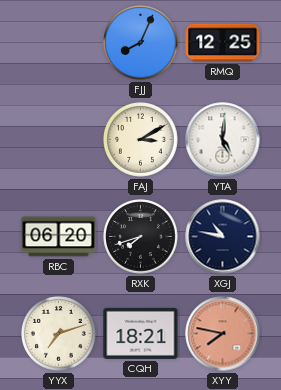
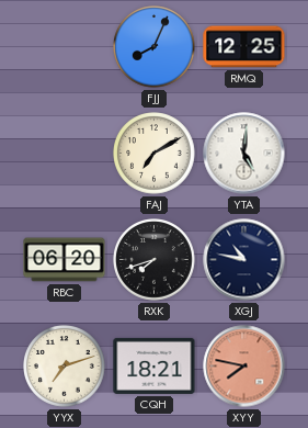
FAJ: 3:10 -> 7:10 (155, 154)
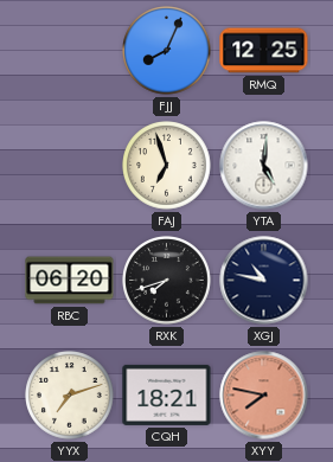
FAJ: 7:10 -> 6:57 (167, 166)
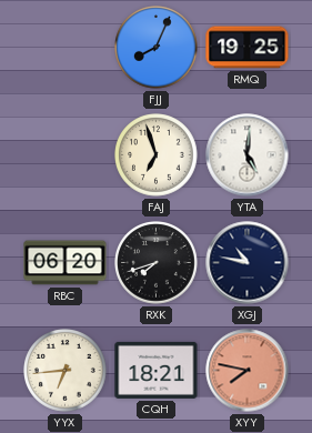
RMQ: 12:25 -> 19:25 (248, 48)
YYX: 7:12 -> 6:44 (66, 371)
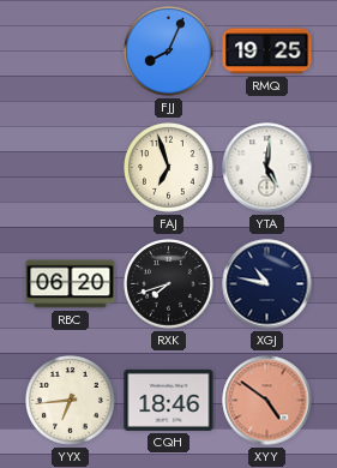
CQH: 18:21 -> 18:46 (169, 400)
XYY: 7:47 -> 4:51 (267, 401)
